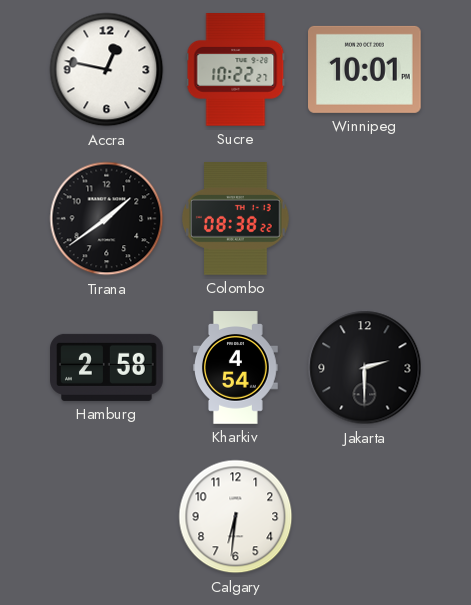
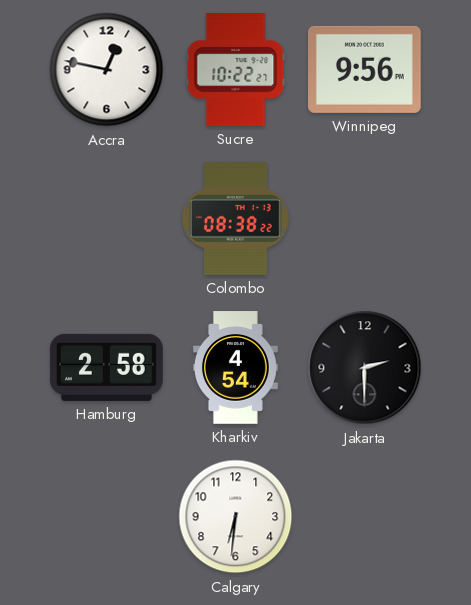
Winnipeg: 10:01 -> 9:56 (365, 69)
Tirana: 1:39 -> none (107, 219)
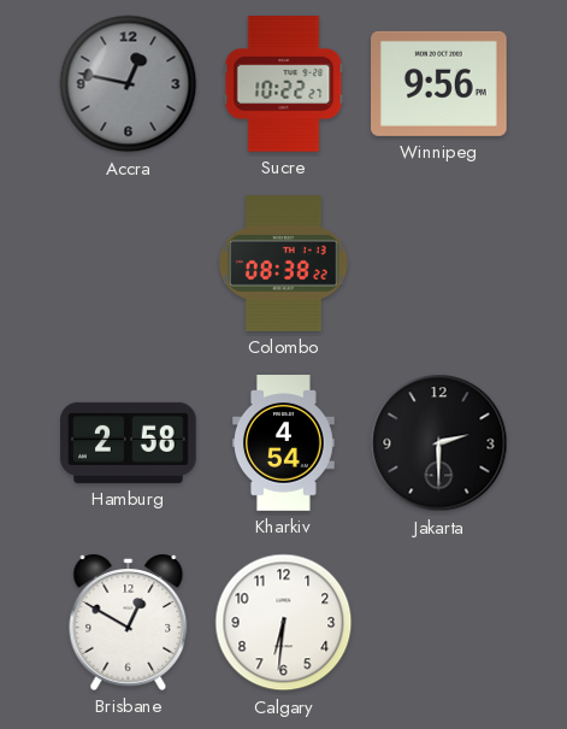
Accra dial: white -> grey (129, 84)
Brisbane: none -> 12:50 (129, 622)
